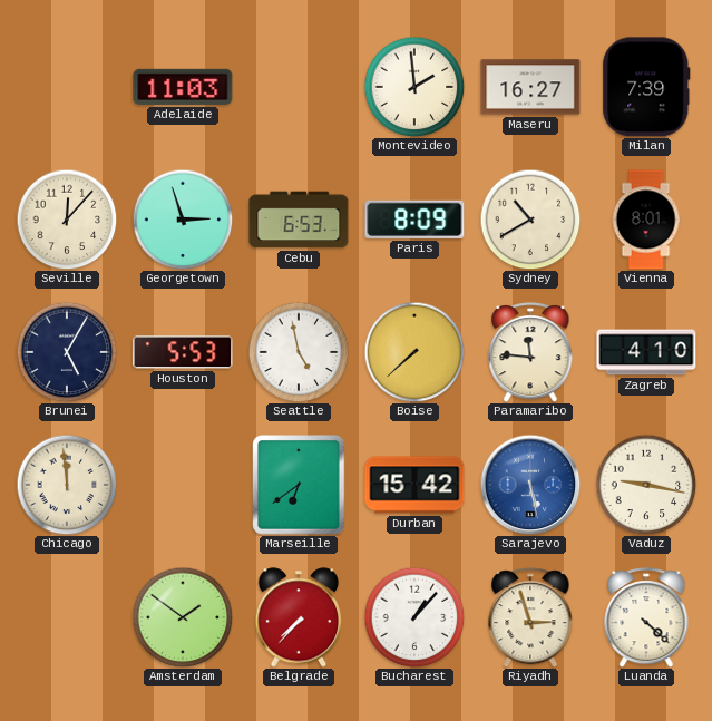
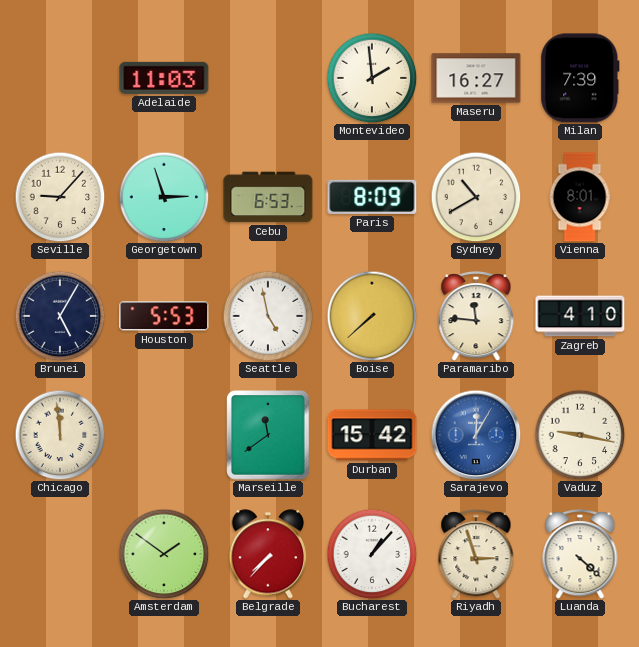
Seville: 12:07 -> 9:07 (60, 197)
Marseille: 6:39 -> 11:39 (268, 435)
Sarajevo: 5:28 -> 12:05 (476, 435)
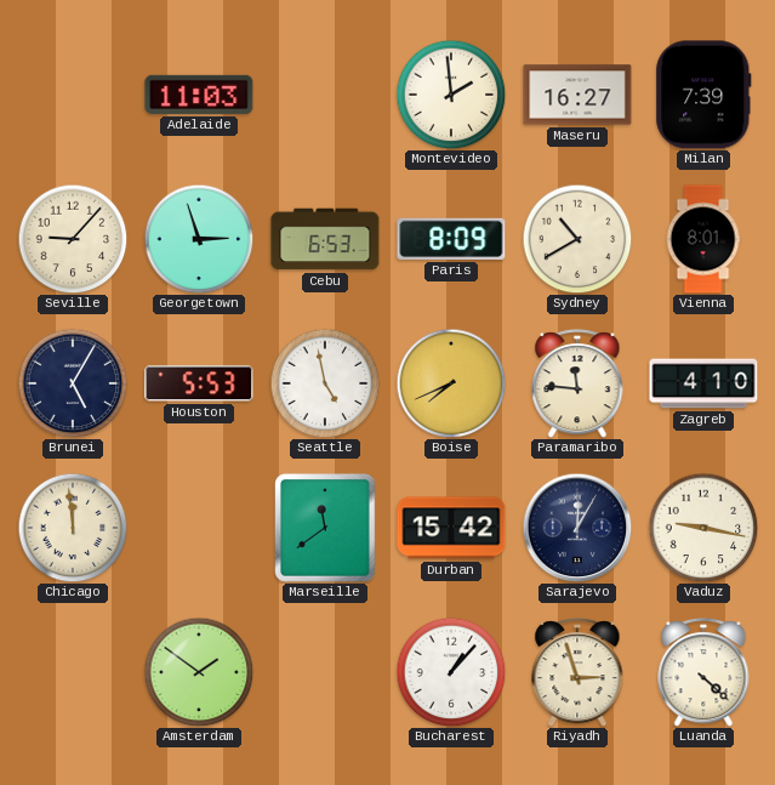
Boise: 7:38 -> 7:41 (451, 383)
Sarajevo dial: blue -> navy (577, 528)
Belgrade: 7:37 -> none (268, 554)
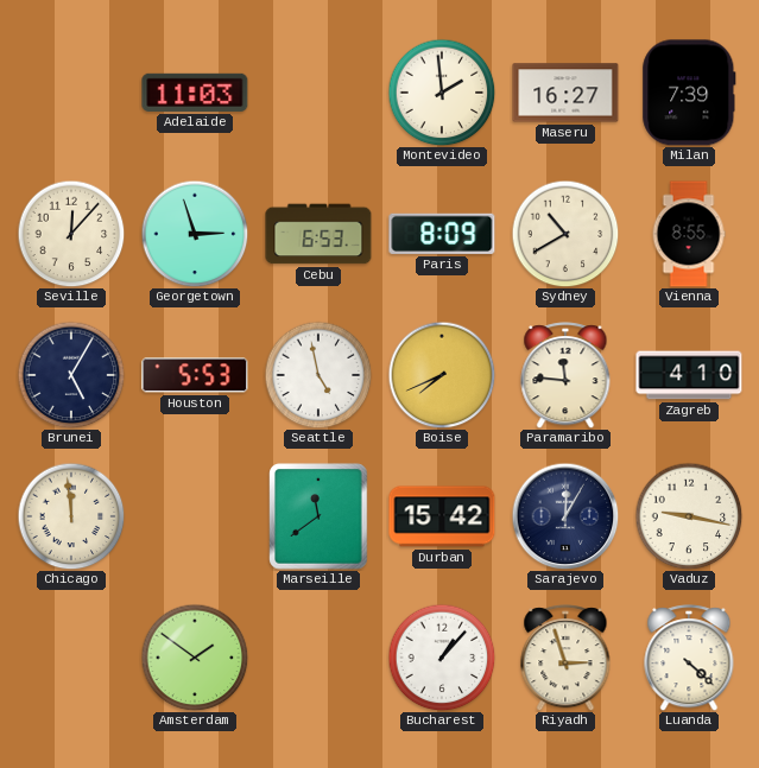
Seville: 9:07 -> 12:07 (71, 234)
Vienna: 8:01 -> 8:55 (689, 234)
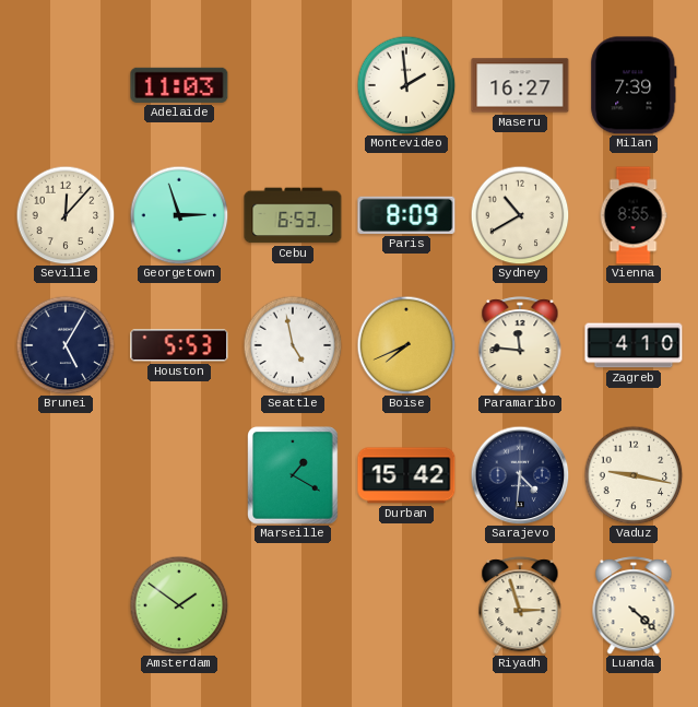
Chicago: 11:59 -> none (71, 516)
Marseille: 11:39 -> 1:20 (293, 475)
Sarajevo: 12:05 -> 4:31 (520, 475)
Bucharest: 1:07 -> none (442, 658)
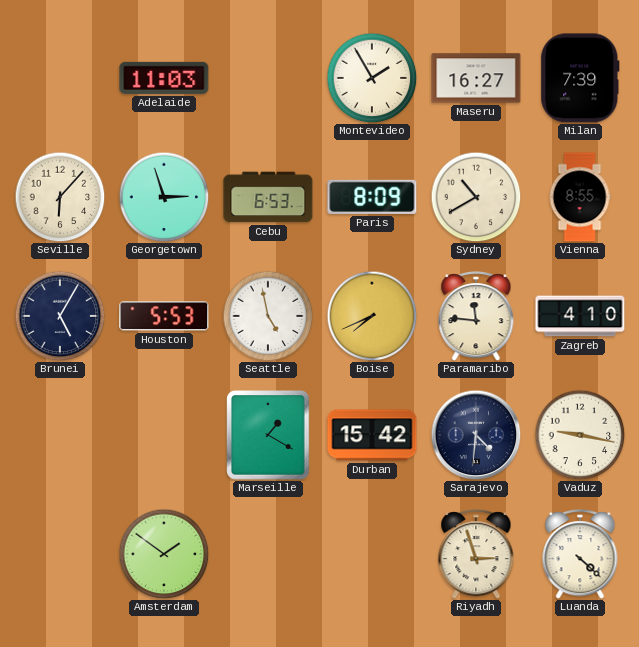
Montevideo: 1:59 -> 1:55 (372, 78)
Seville: 12:07 -> 6:07 (60, 197)
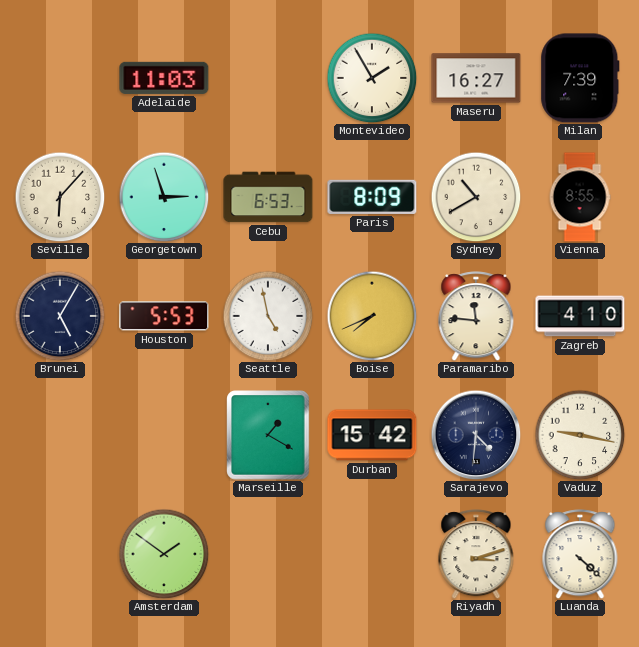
Riyadh: 2:57 -> 3:12 (476, 554)
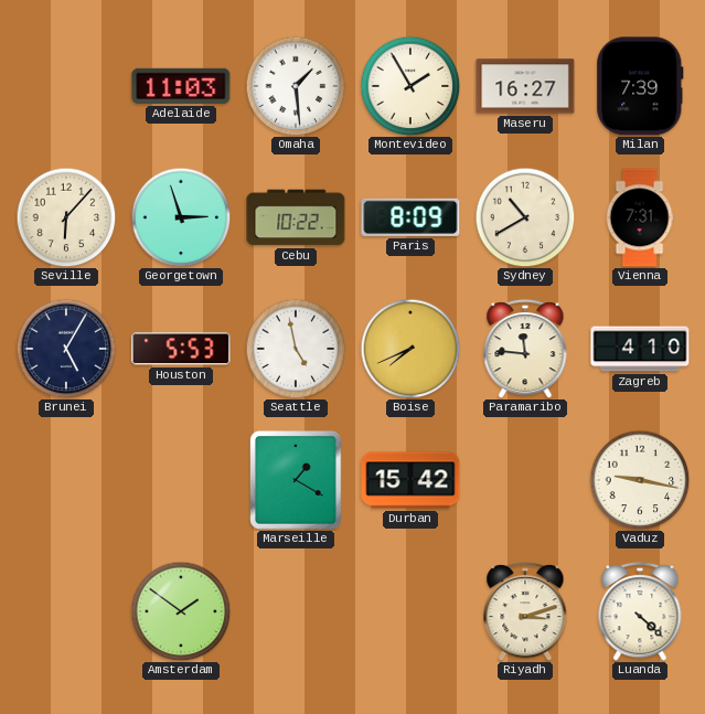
Omaha: none -> 1:29 (296, 86)
Cebu: 6:53 -> 10:22 (296, 217)
Vienna: 8:55 -> 7:31 (640, 217)
Sarajevo: 4:31 -> none (476, 435)
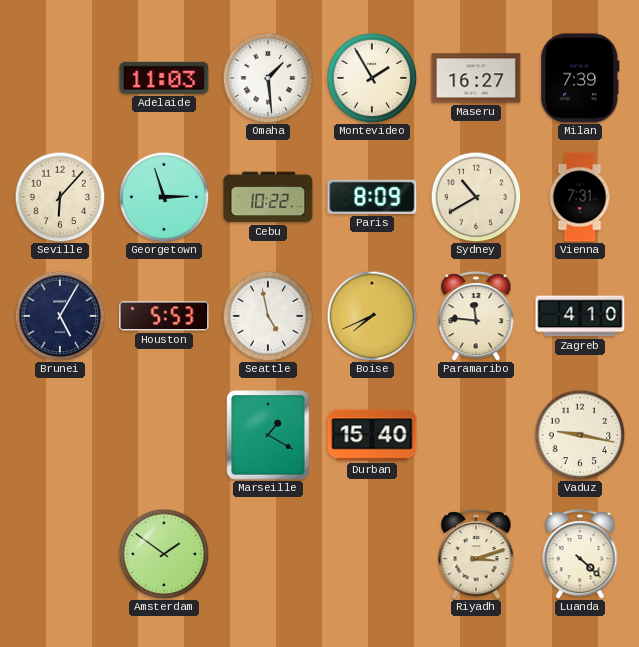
Durban: 15:42 -> 15:40 (372, 435)
